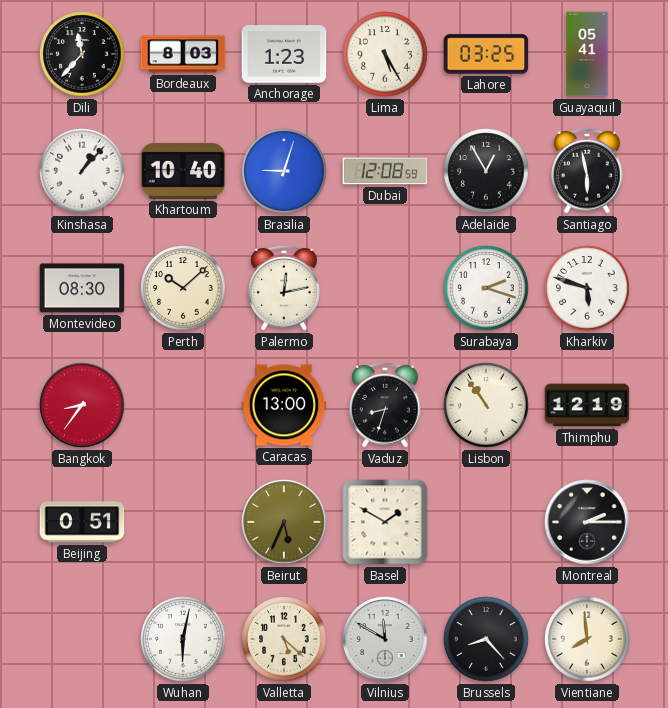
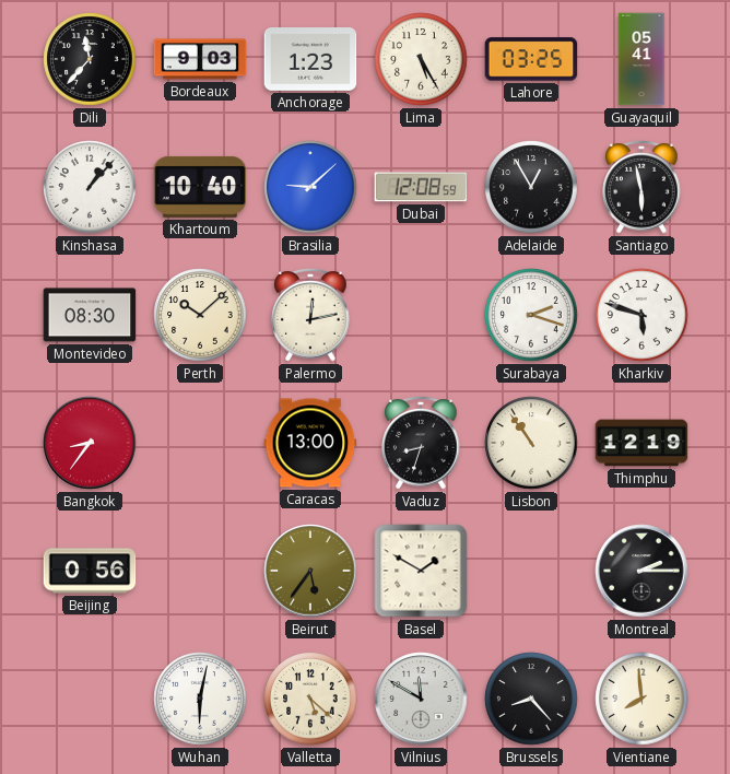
Bordeaux: 8:03 -> 9:03 (200, 59)
Brasilia: 9:03 -> 9:08 (310, 187)
Beijing: 0:51 -> 0:56 (90, 571)
Beirut: 5:34 -> 5:36 (310, 571)
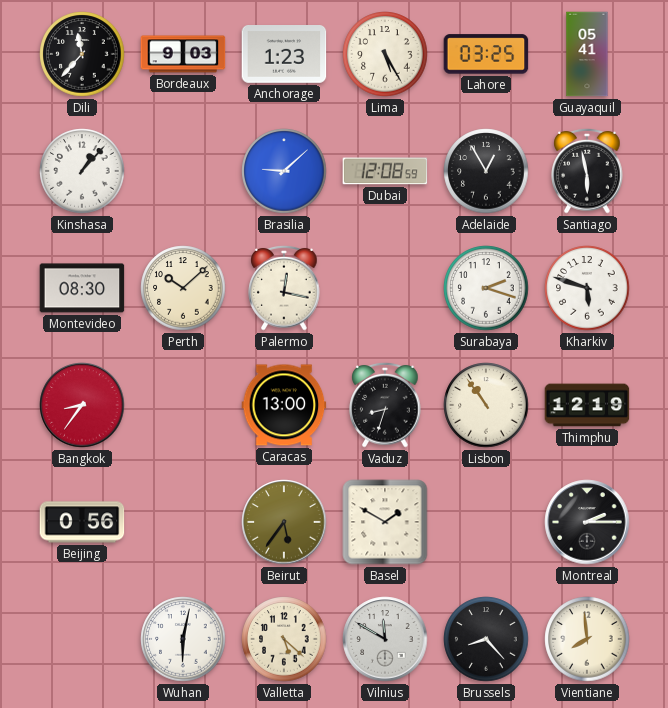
Khartoum: 10:40 -> none (200, 187)
Palermo: 12:13 -> 12:17 (284, 288)
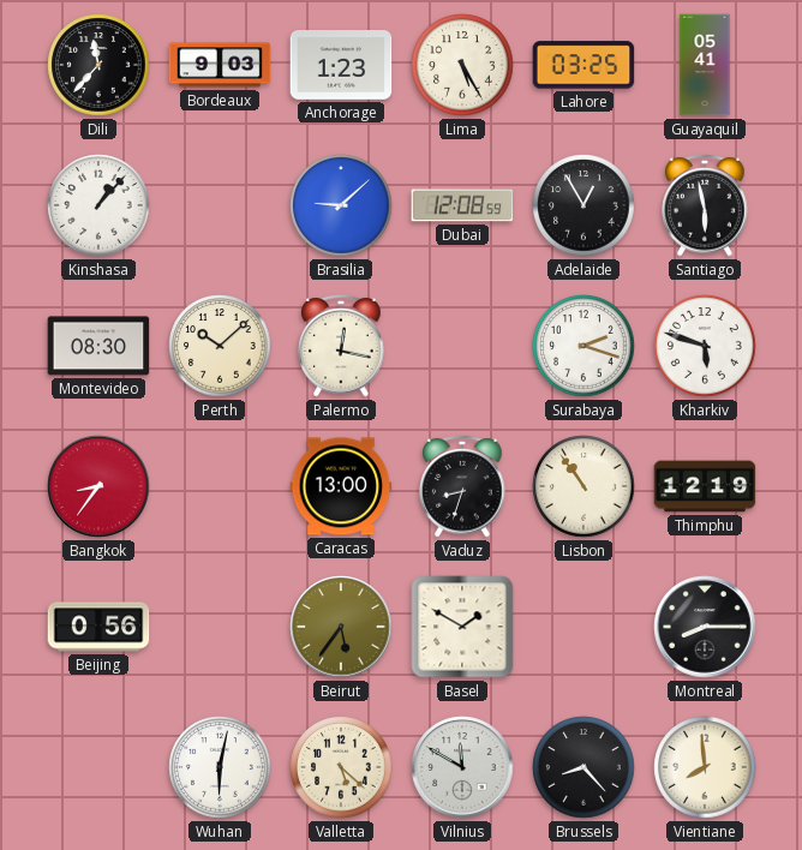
Montreal: 2:15 -> 8:15 (705, 627)
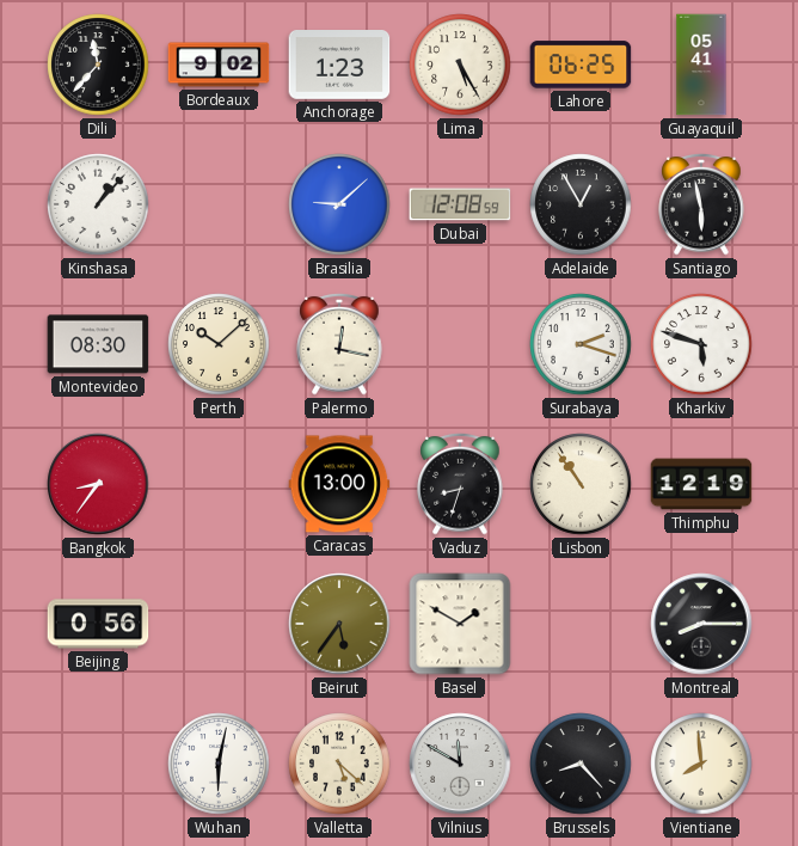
Bordeaux: 9:03 -> 9:02 (219, 65)
Lahore: 03:25 -> 06:25 (581, 65)
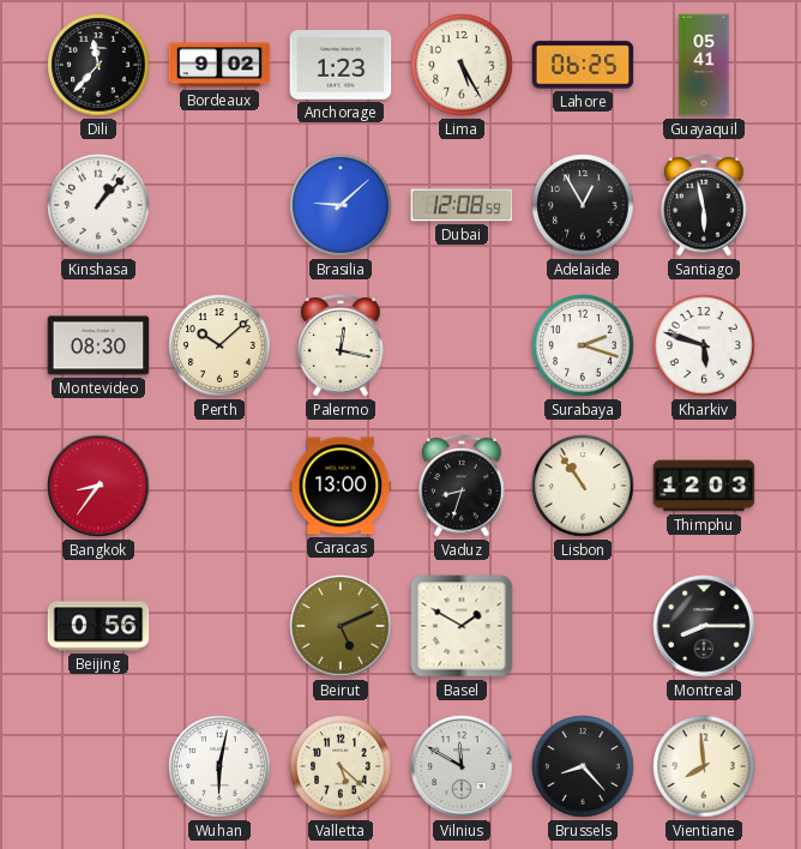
Thimphu: 12:19 -> 12:03 (704, 486)
Beirut: 5:36 -> 5:11 (341, 626)
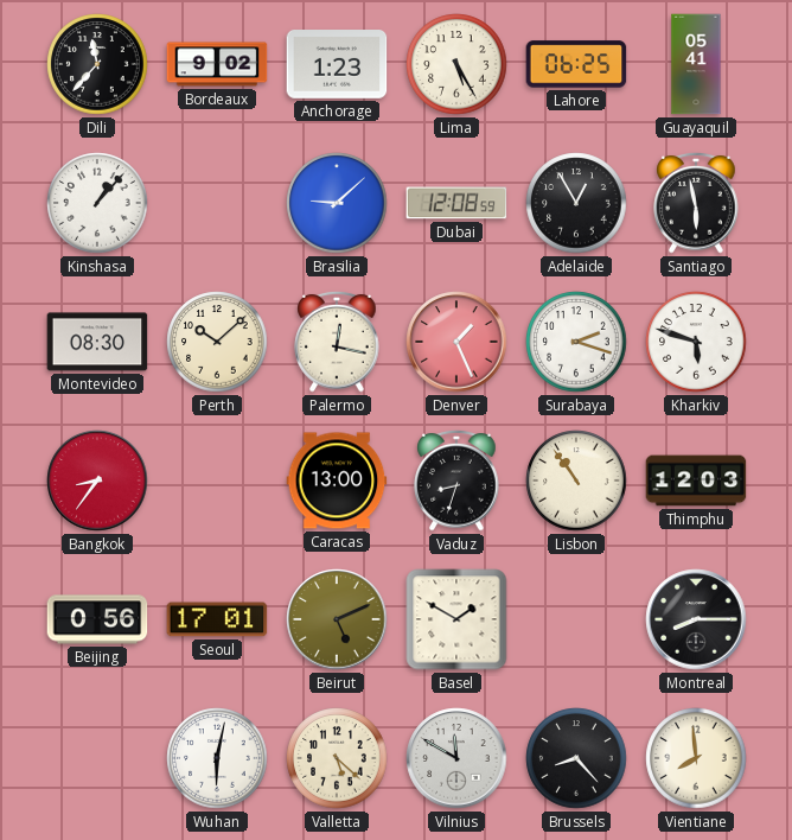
Denver: none -> 1:26 (456, 342)
Seoul: none -> 17:01 (217, 619)
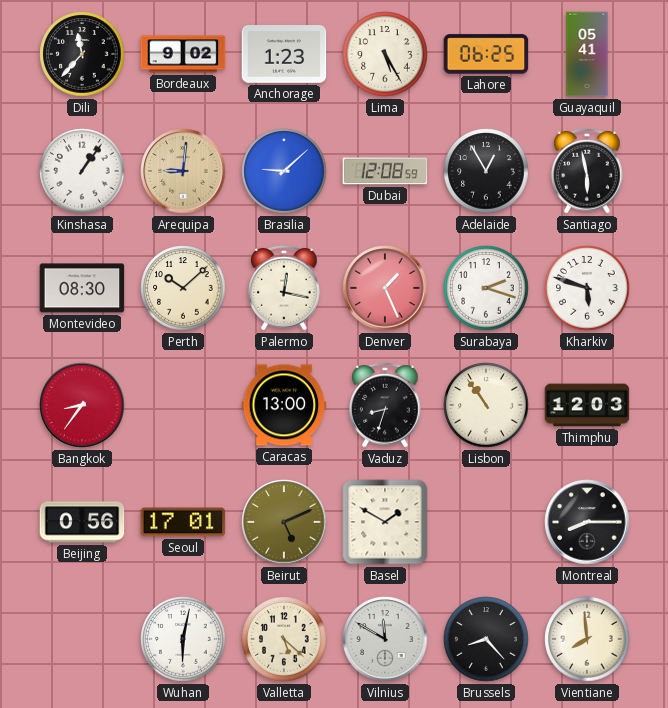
Kinshasa: 1:07 -> 1:06 (82, 171)
Arequipa: none -> 9:01 (183, 171)
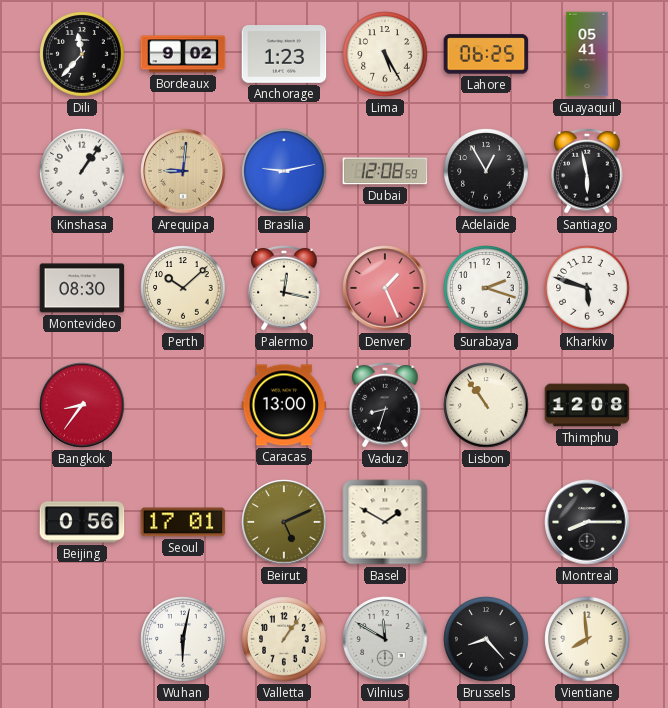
Brasilia: 9:08 -> 9:13 (284, 171)
Thimphu: 12:03 -> 12:08 (587, 405)
Valletta: 5:22 -> 1:06 (284, 639)
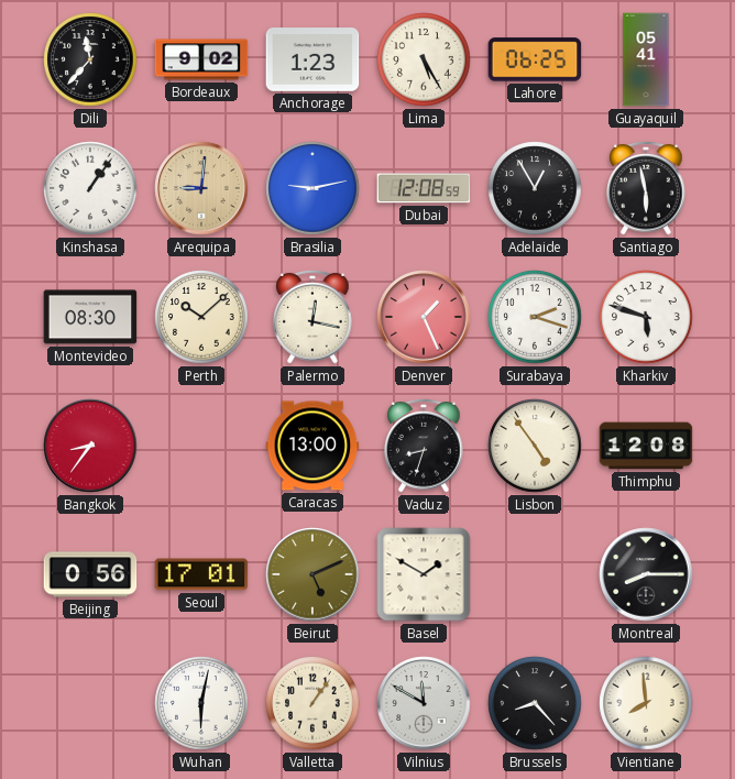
Lisbon: 10:54 -> 4:54 (535, 446)
